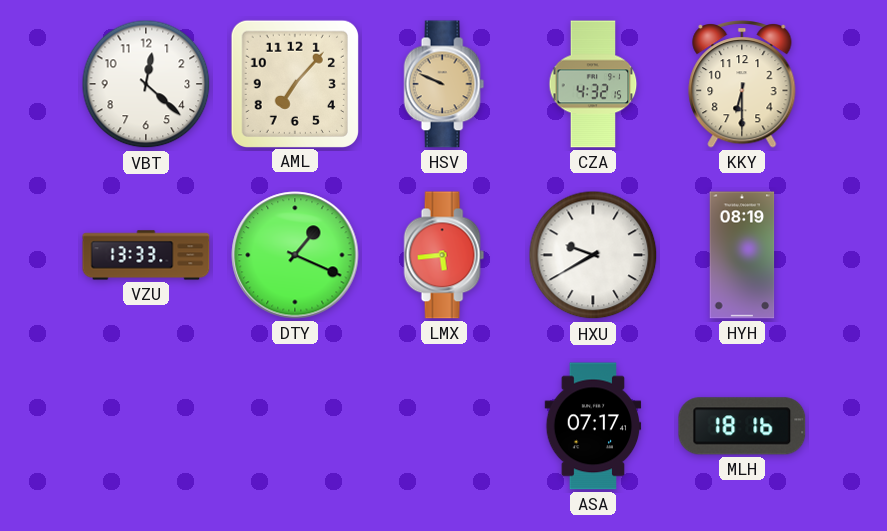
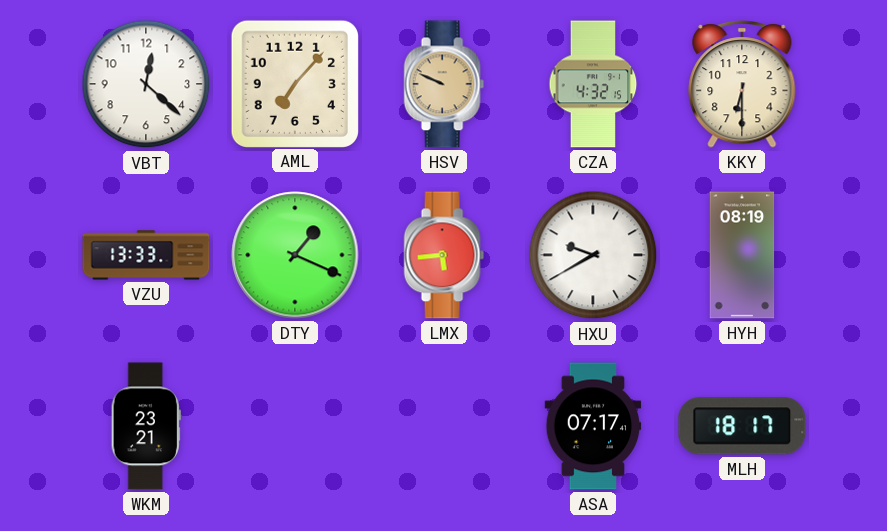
WKM: none -> 23:21 (146, 426)
MLH: 18:16 -> 18:17 (742, 426)
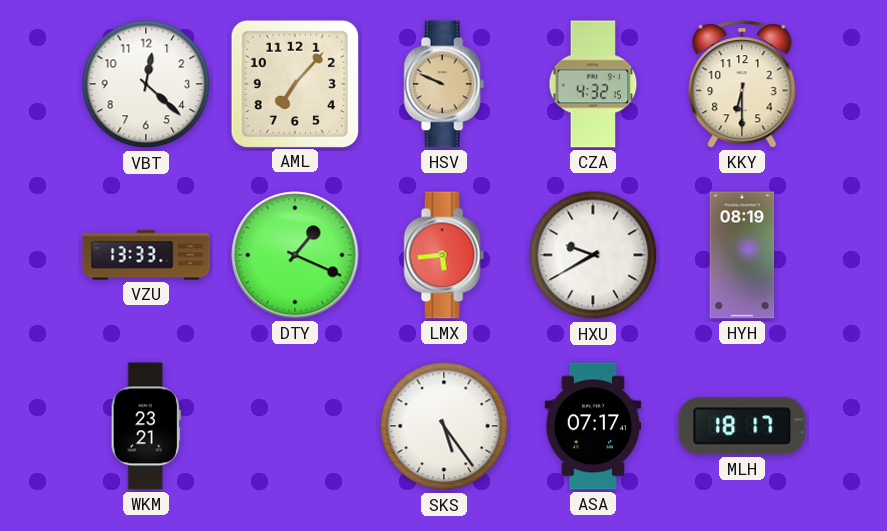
SKS: none -> 5:24 (444, 426)
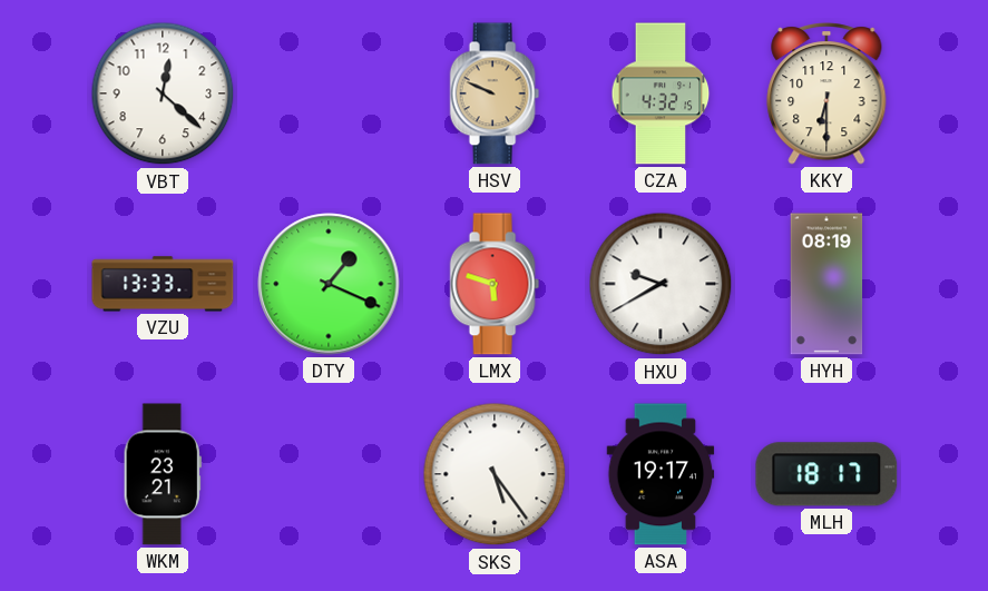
AML: 7:07 -> none (294, 83)
LMX: 5:44 -> 5:48 (495, 284)
ASA: 07:17 -> 19:17 (661, 474)
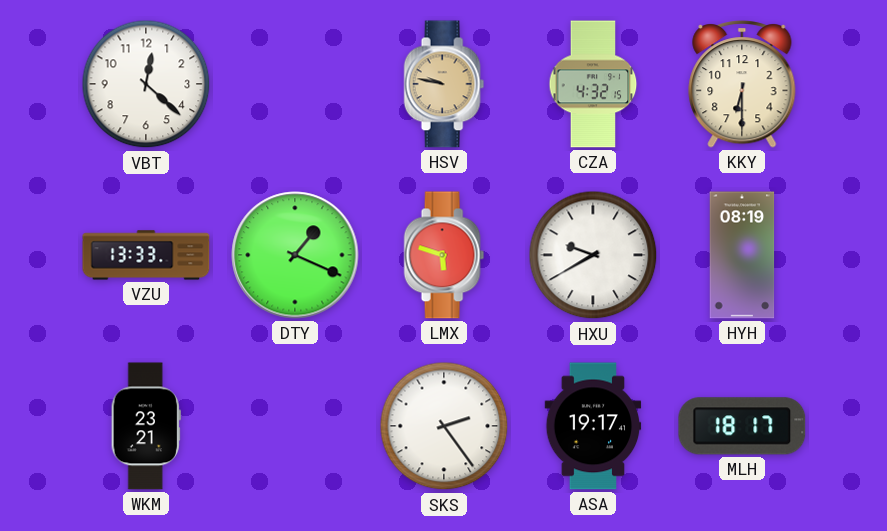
HSV: 9:49 -> 9:47 (444, 84)
SKS: 5:24 -> 2:24 (444, 426)
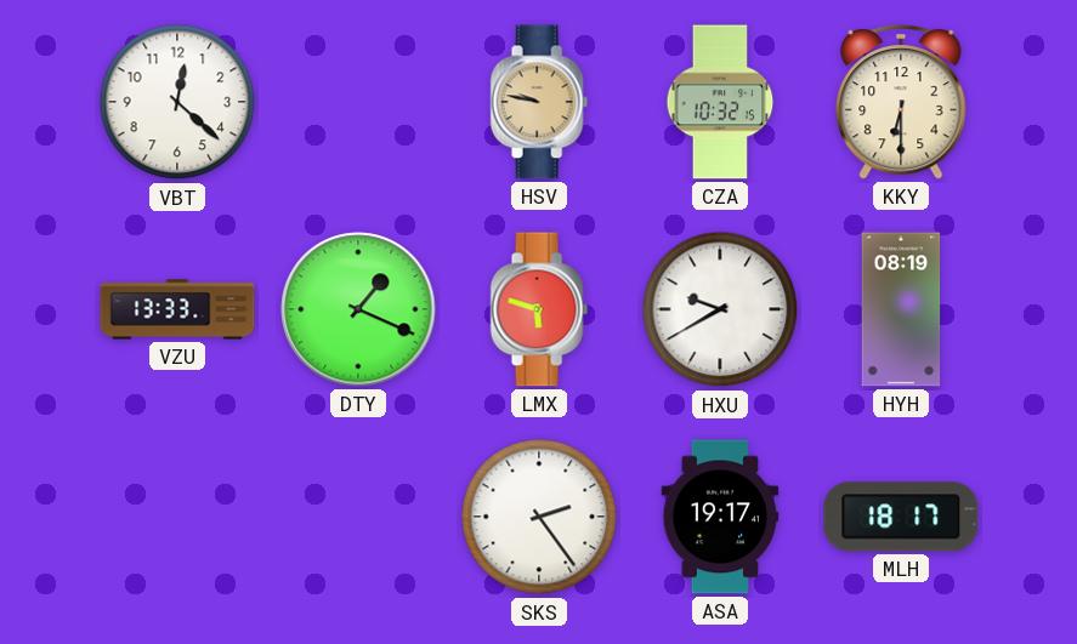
CZA: 4:32 -> 10:32 (720, 102)
WKM: 23:21 -> none (146, 426)
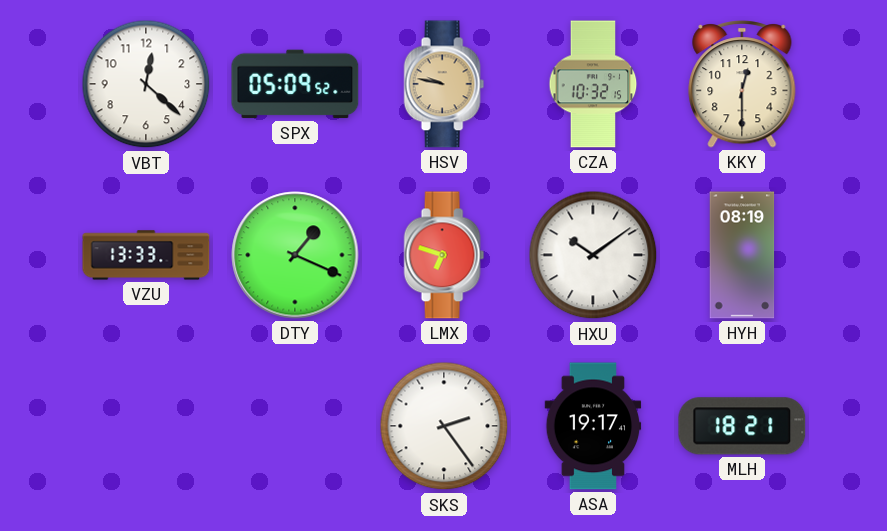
SPX: none -> 05:09 (295, 84)
KKY: 6:30 -> 12:30 (742, 84)
LMX: 5:48 -> 6:48 (444, 255)
HXU: 9:40 -> 10:09 (593, 255)
MLH: 18:17 -> 18:21 (742, 426)
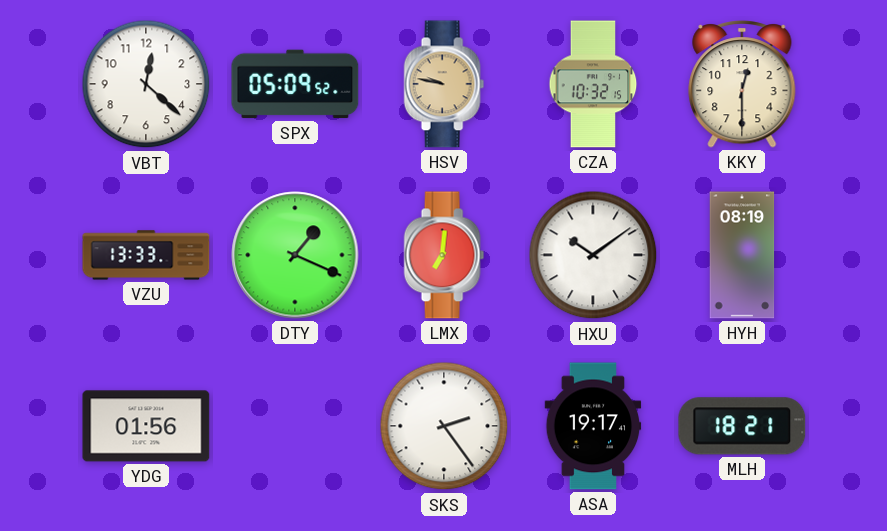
LMX: 6:48 -> 7:01 (444, 255)
YDG: none -> 01:56 (146, 426)
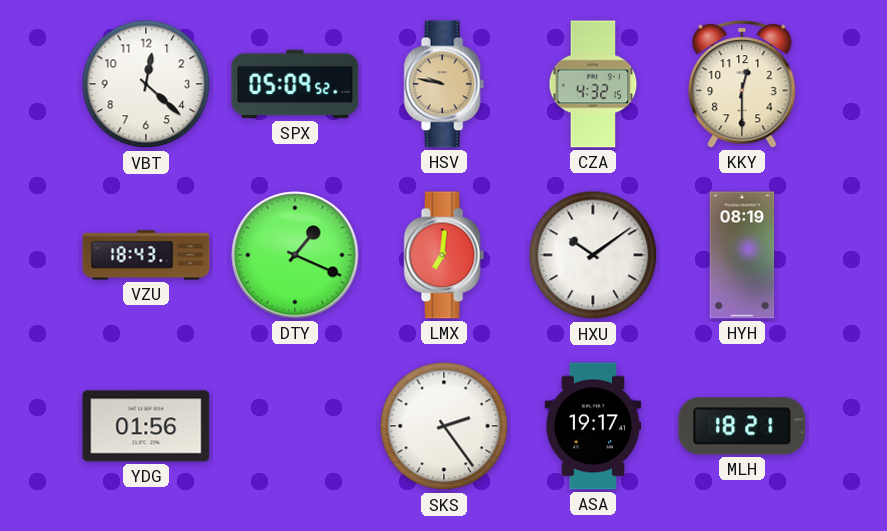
CZA: 10:32 -> 4:32 (593, 84)
VZU: 13:33 -> 18:43 (146, 255)
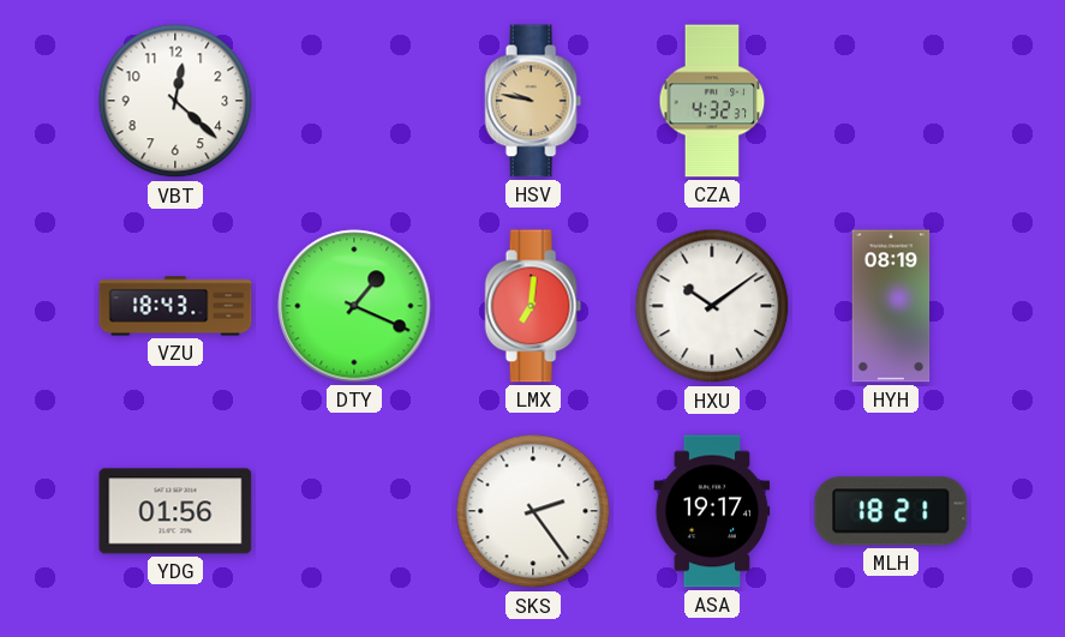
SPX: 05:09 -> none (295, 84)
CZA: 4:32:15 -> 4:32:37 (712, 101)
KKY: 12:30 -> none (742, 84)
